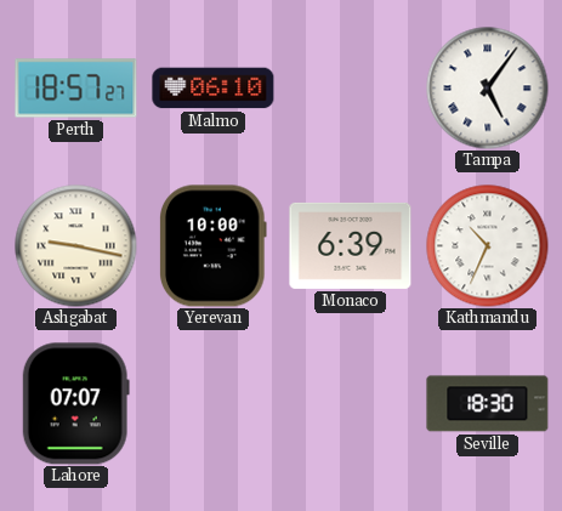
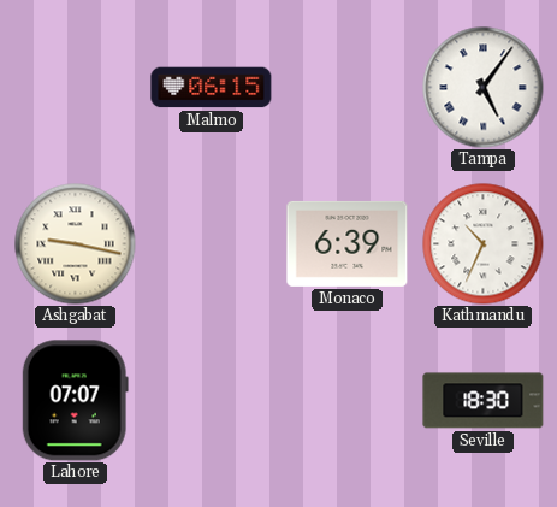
Perth: 18:57 -> none (76, 89)
Malmo: 06:10 -> 06:15 (212, 88)
Yerevan: 10:00 -> none (214, 246)
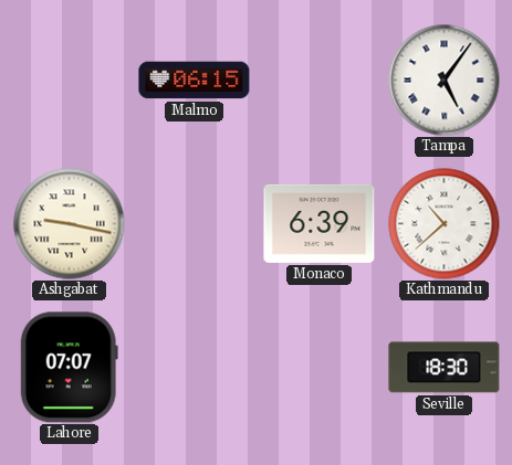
Kathmandu: 10:34 -> 10:38 (445, 224)
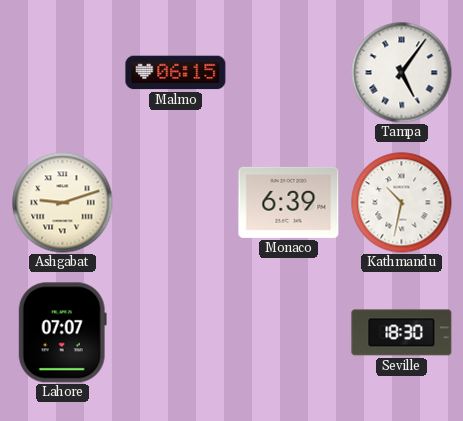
Ashgabat: 9:17 -> 9:12 (63, 203)
Kathmandu: 10:38 -> 10:32 (402, 203)
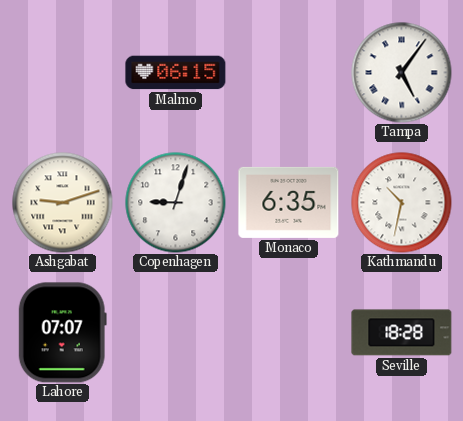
Copenhagen: none -> 9:03 (176, 203)
Monaco: 6:39 -> 6:35 (289, 202)
Seville: 18:30 -> 18:28 (402, 333)
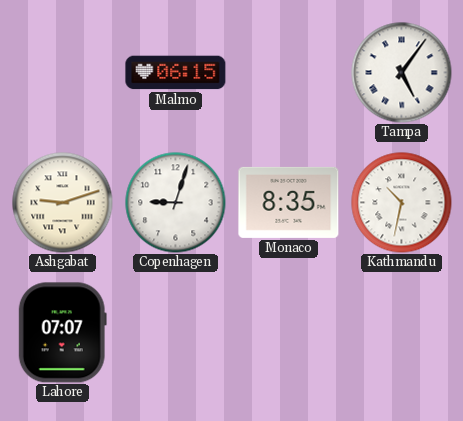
Monaco: 6:35 -> 8:35 (289, 202)
Seville: 18:28 -> none (402, 333)
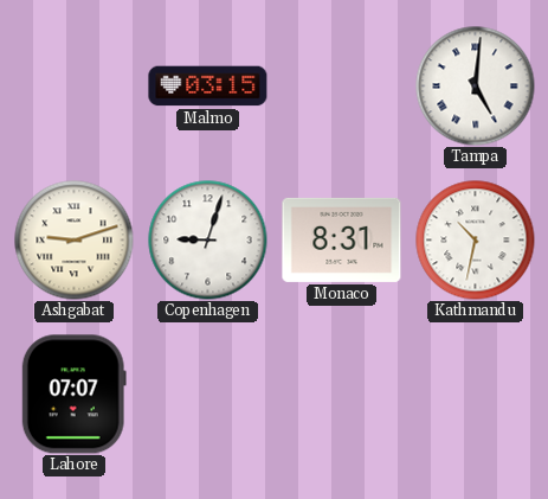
Malmo: 06:15 -> 03:15 (208, 87)
Tampa: 5:06 -> 5:01 (476, 87)
Monaco: 8:35 -> 8:31 (342, 239)
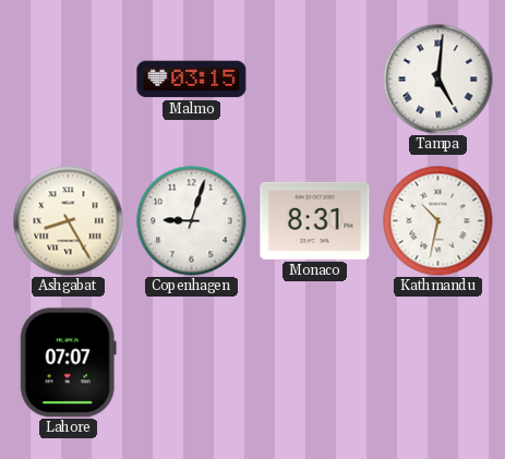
Ashgabat: 9:12 -> 8:25 (69, 221)
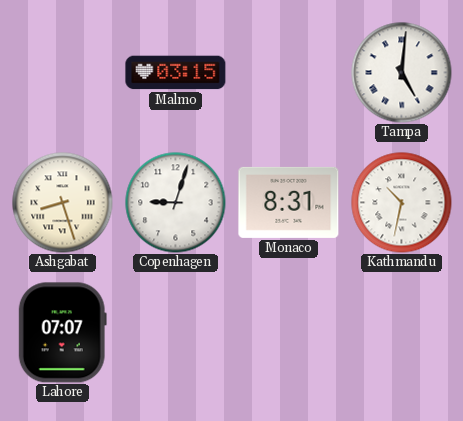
Ashgabat: 8:25 -> 8:27 (63, 203)
